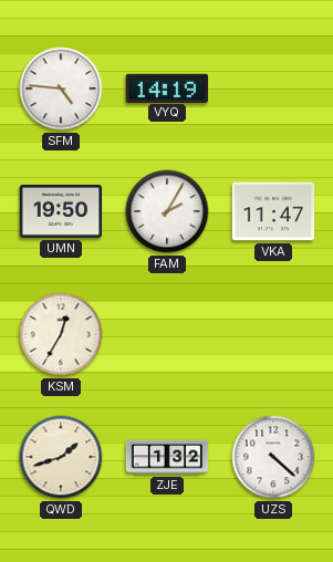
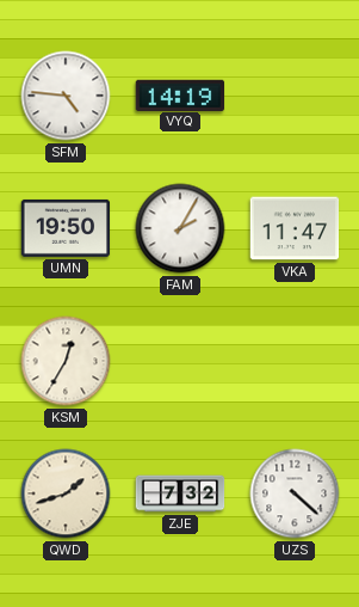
ZJE: 1:32 -> 7:32 (180, 493)
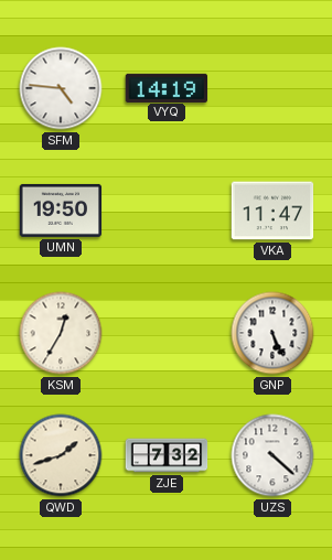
FAM: 2:05 -> none (180, 228)
GNP: none -> 5:26 (272, 333)
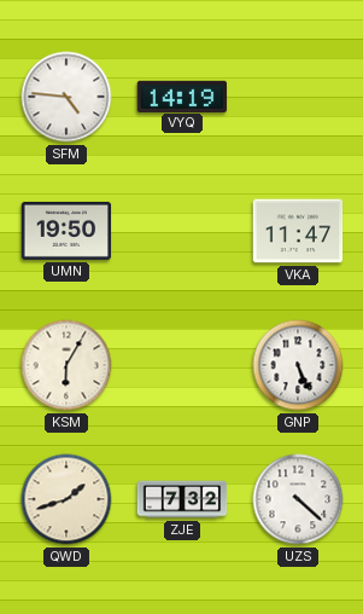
KSM: 12:35 -> 6:05 (66, 365)
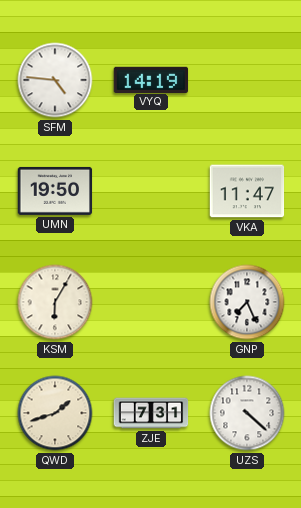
GNP: 5:26 -> 7:26 (247, 302)
ZJE: 7:32 -> 7:31 (151, 413)
